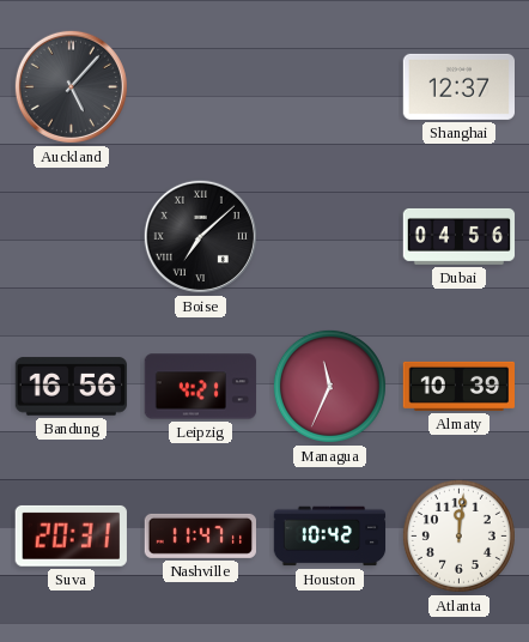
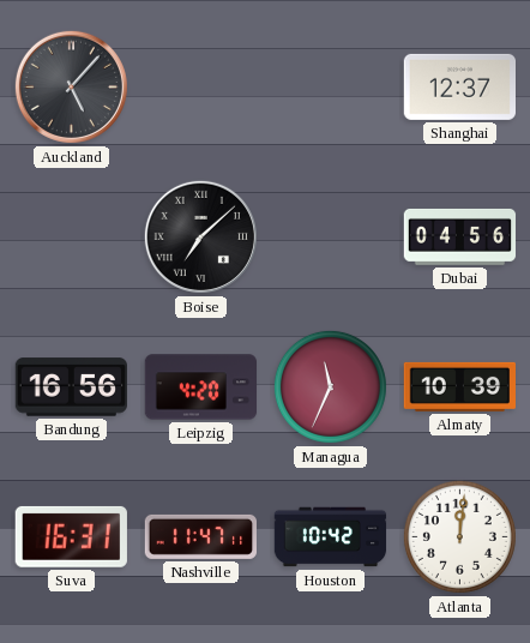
Leipzig: 4:21 -> 4:20 (201, 387)
Suva: 20:31 -> 16:31 (71, 536)
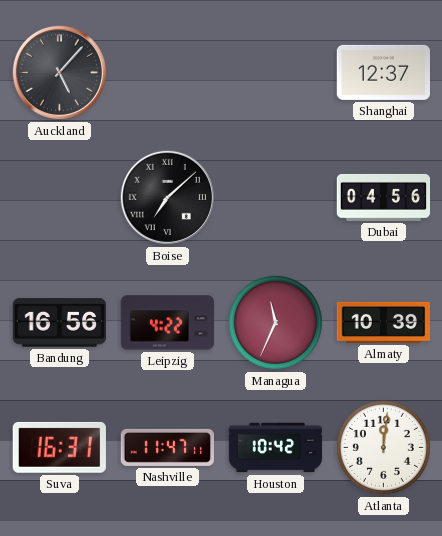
Leipzig: 4:20 -> 4:22 (168, 323)
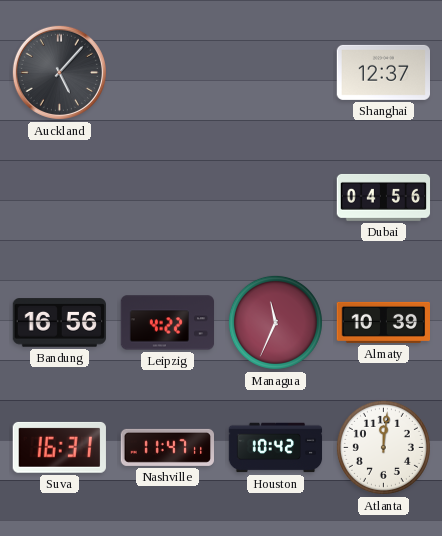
Boise: 7:08 -> none (167, 197)
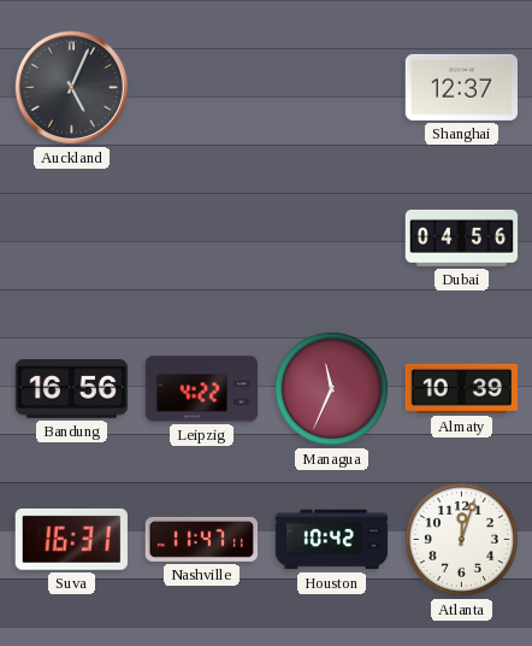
Auckland: 5:07 -> 5:04 (71, 87)
Atlanta: 12:01 -> 12:03 (461, 539)
